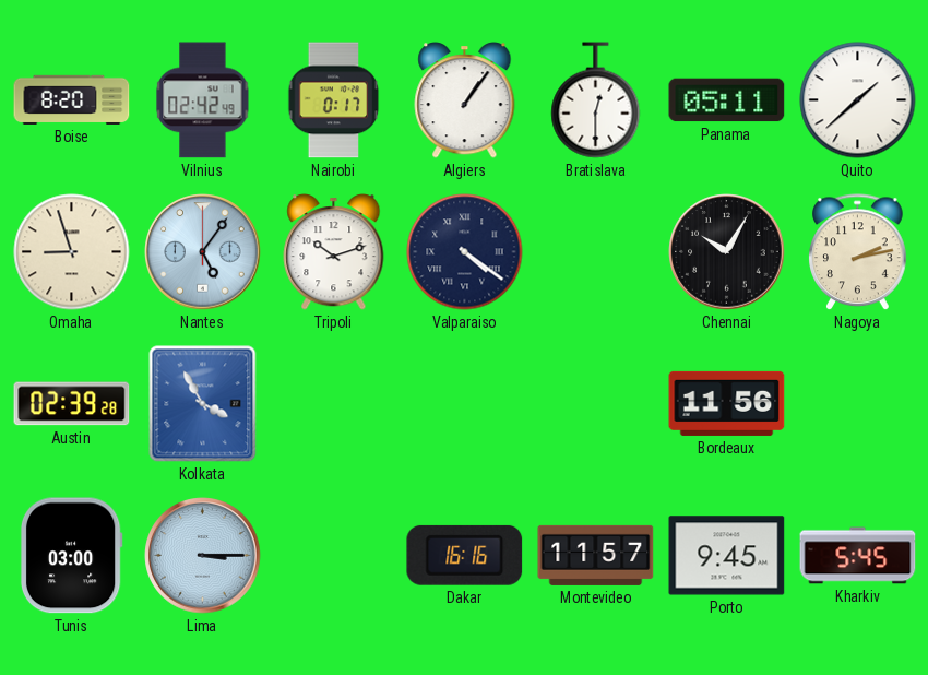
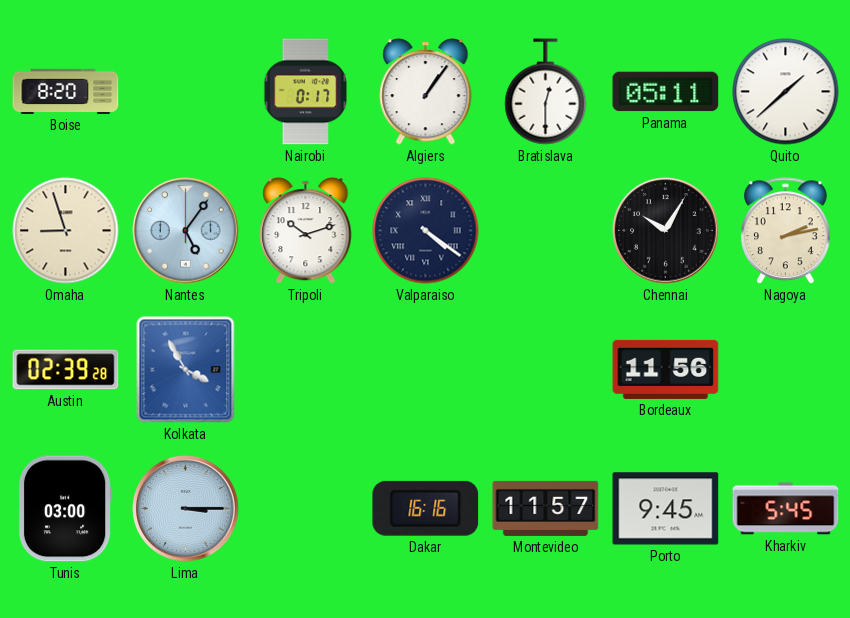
Vilnius: 02:42 -> none (203, 100)
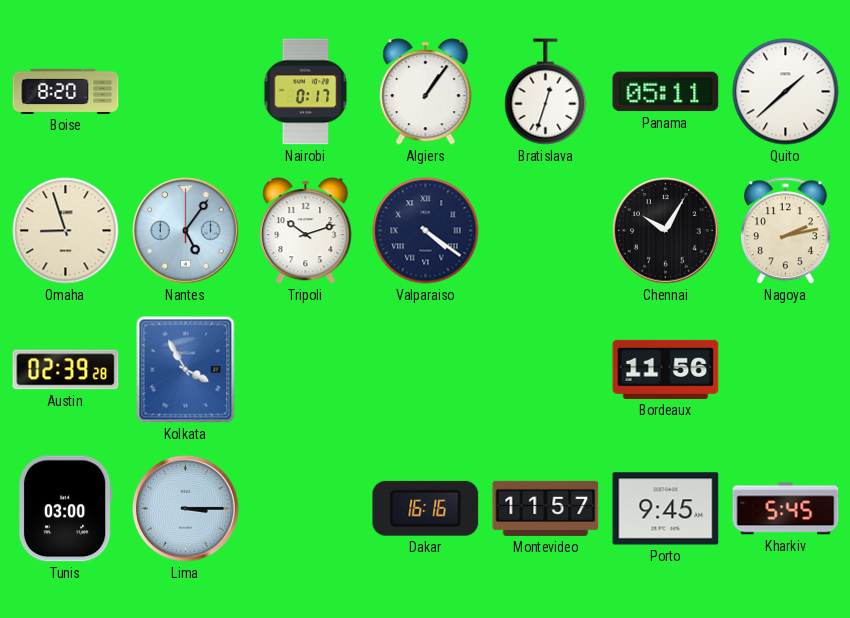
Bratislava: 12:30 -> 12:33 (546, 92)
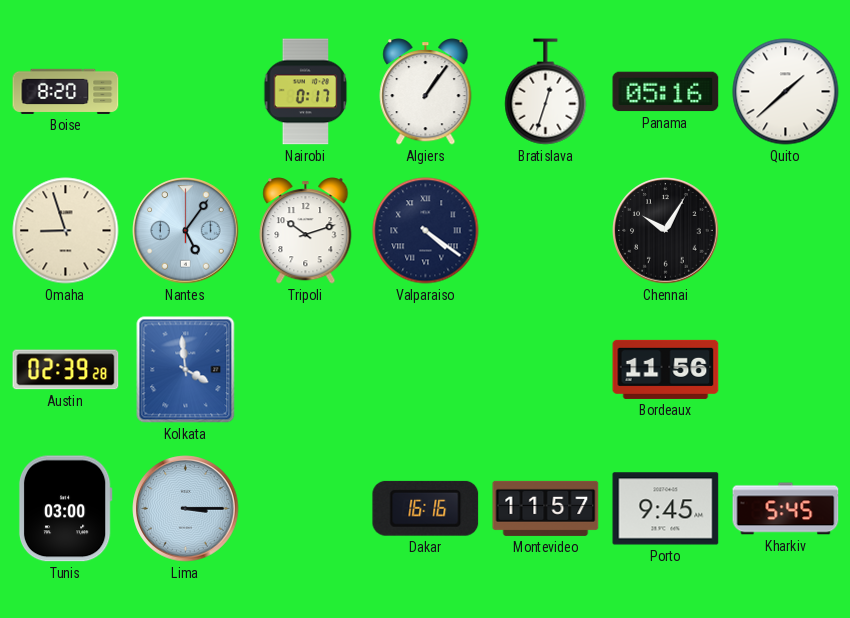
Panama: 05:11 -> 05:16 (666, 92)
Nagoya: 2:13 -> none (786, 231)
Kolkata: 3:55 -> 3:59 (186, 370)
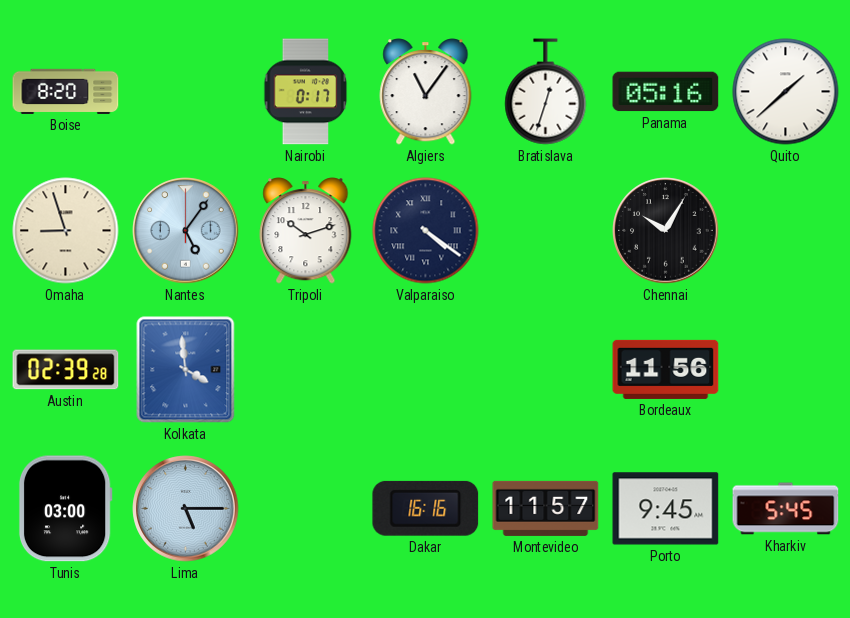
Algiers: 1:06 -> 11:06 (426, 92)
Lima: 3:15 -> 5:15 (186, 509)
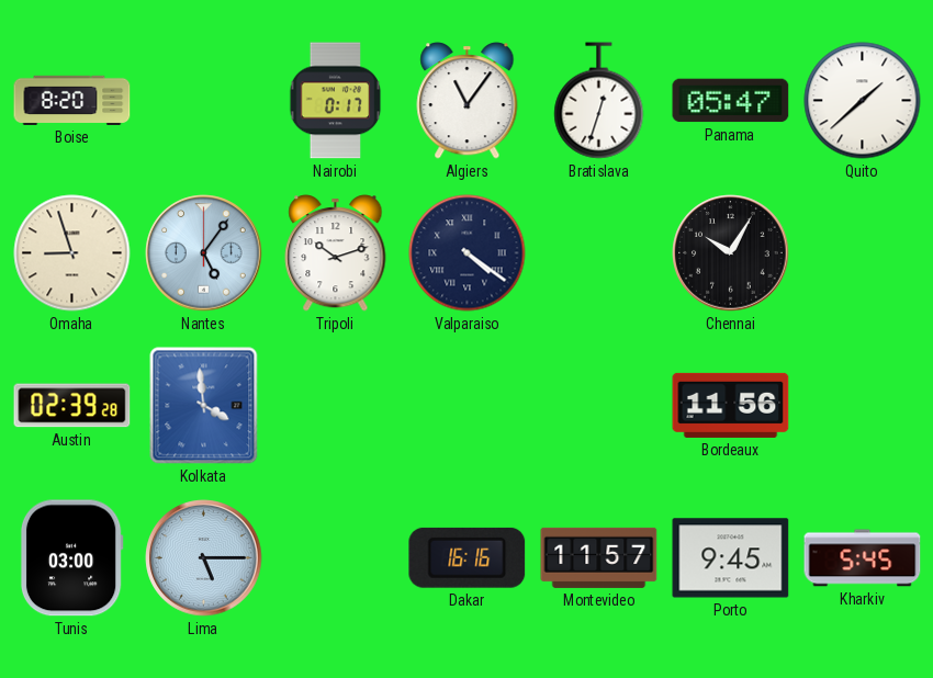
Panama: 05:16 -> 05:47 (731, 101)
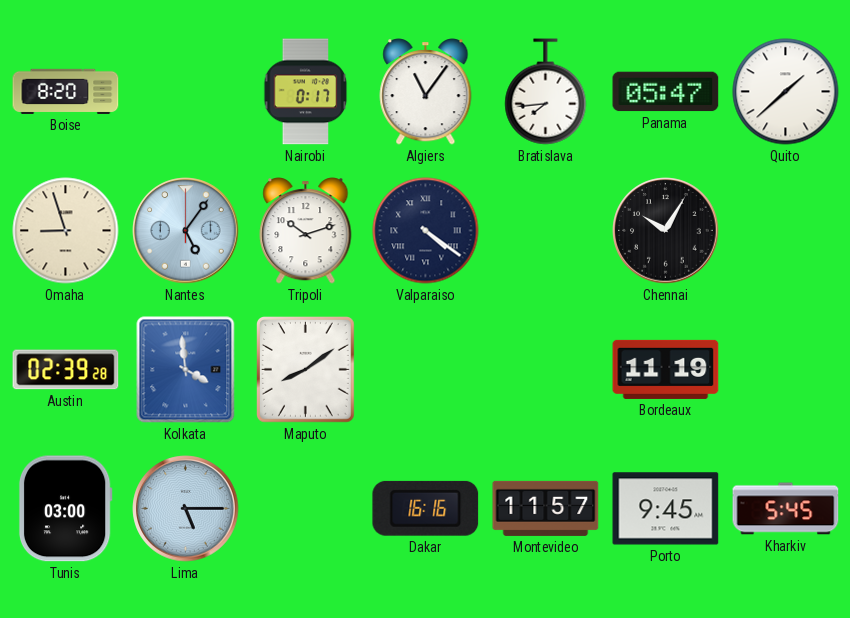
Bratislava: 12:33 -> 7:44 (546, 92)
Maputo: none -> 8:09 (306, 370)
Bordeaux: 11:56 -> 11:19 (666, 369)
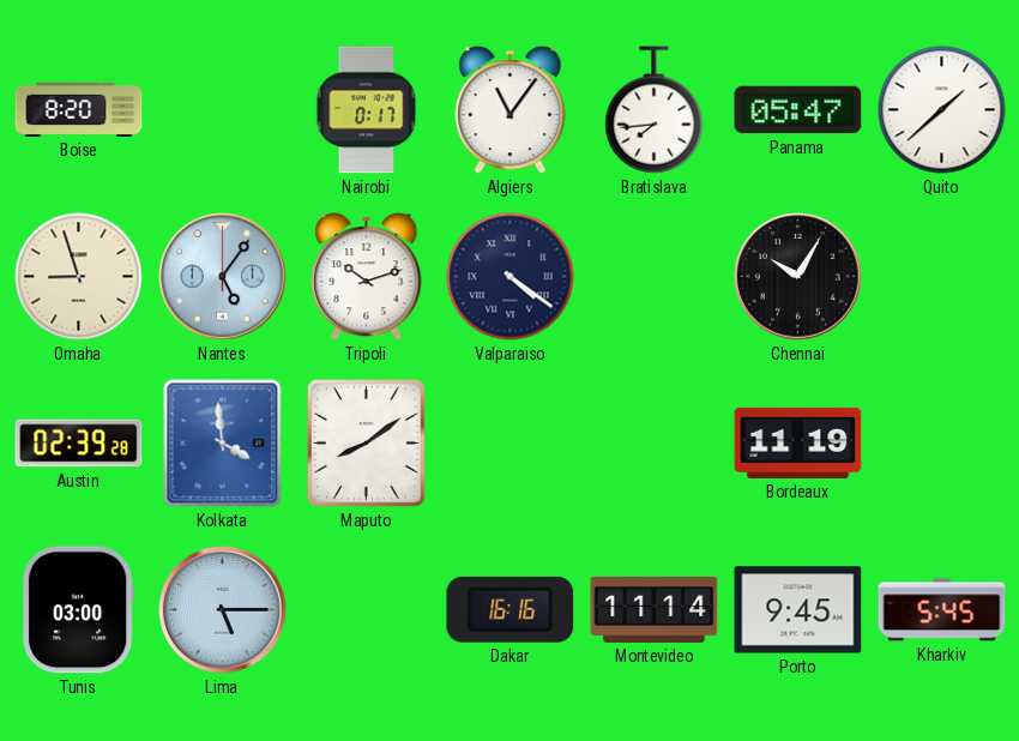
Montevideo: 11:57 -> 11:14 (655, 609)
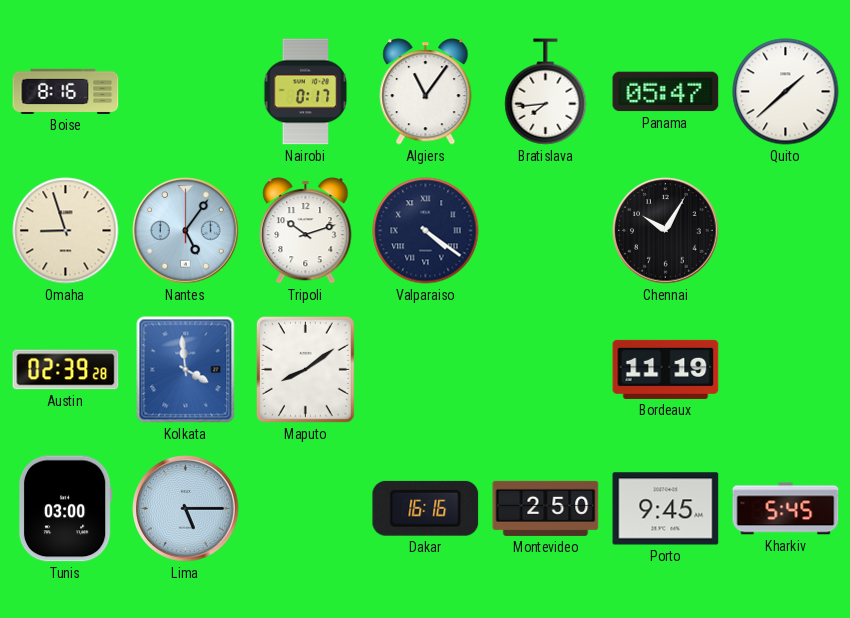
Boise: 8:20 -> 8:16 (66, 91)
Montevideo: 11:14 -> 2:50 (546, 508)
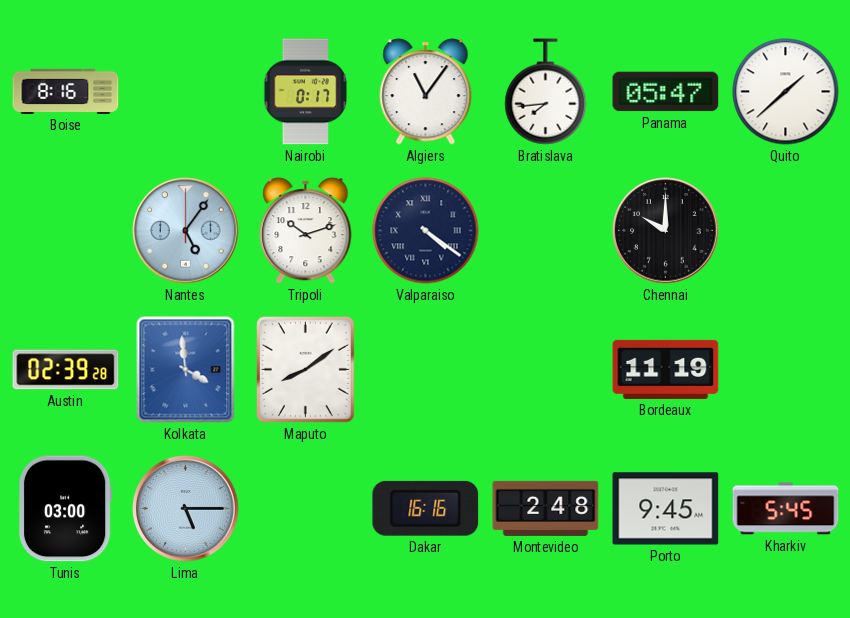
Omaha: 8:57 -> none (66, 231)
Chennai: 10:05 -> 10:00 (666, 231)
Montevideo: 2:50 -> 2:48 (546, 508)
